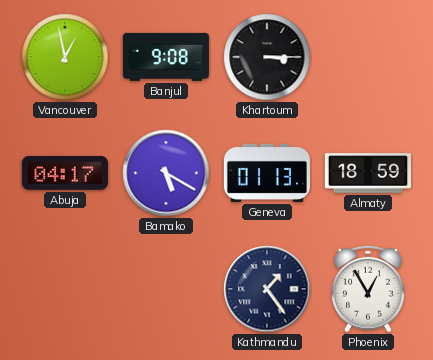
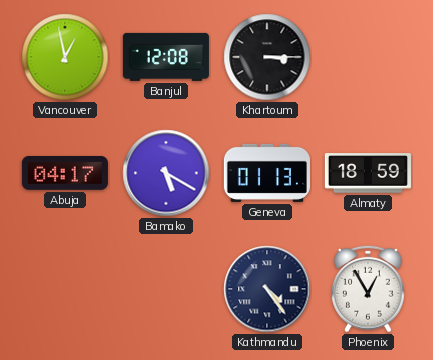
Banjul: 9:08 -> 12:08 (166, 57)
Kathmandu: 1:24 -> 4:24 (267, 289)
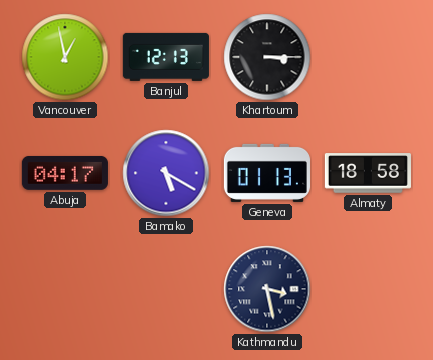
Banjul: 12:08 -> 12:13 (166, 57)
Almaty: 18:59 -> 18:58 (368, 173)
Kathmandu: 4:24 -> 3:28 (267, 289)
Phoenix: 12:55 -> none (369, 289)
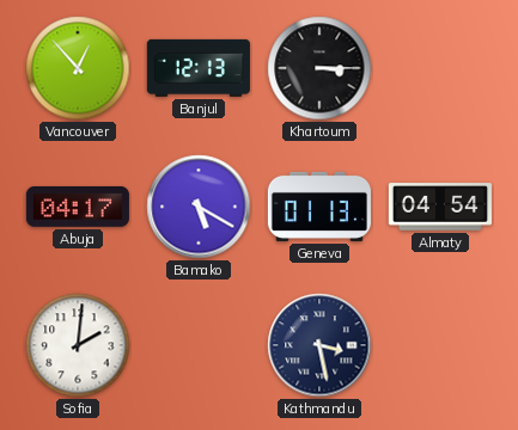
Vancouver: 12:58 -> 12:53 (78, 68)
Almaty: 18:58 -> 04:54 (440, 207)
Sofia: none -> 2:01 (78, 345)
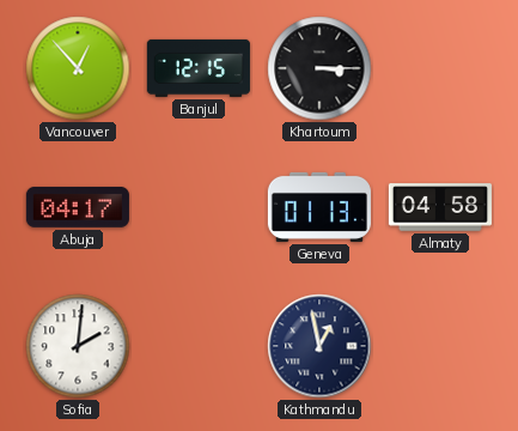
Banjul: 12:13 -> 12:15 (199, 68)
Bamako: 5:20 -> none (199, 207)
Almaty: 04:54 -> 04:58 (440, 207)
Kathmandu: 3:28 -> 12:58 (319, 346)
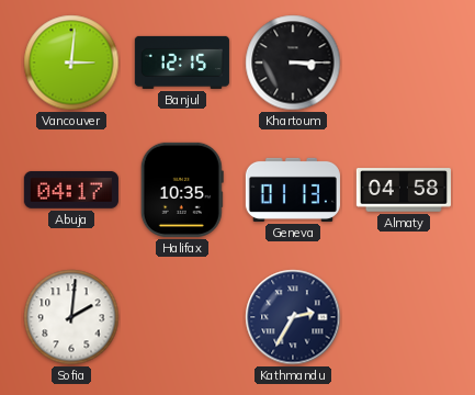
Vancouver: 12:53 -> 3:01 (71, 63)
Halifax: none -> 10:35 (182, 190)
Kathmandu: 12:58 -> 2:35 (293, 317)
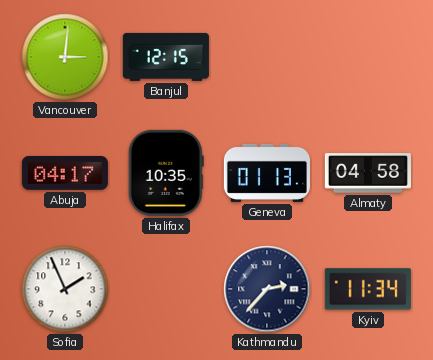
Khartoum: 3:15 -> none (293, 63)
Sofia: 2:01 -> 1:56 (65, 289)
Kathmandu: 2:35 -> 2:37 (267, 289)
Kyiv: none -> 11:34 (368, 289)
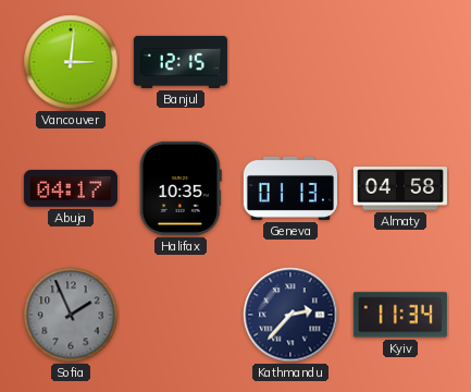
Sofia dial: white -> grey (71, 315)
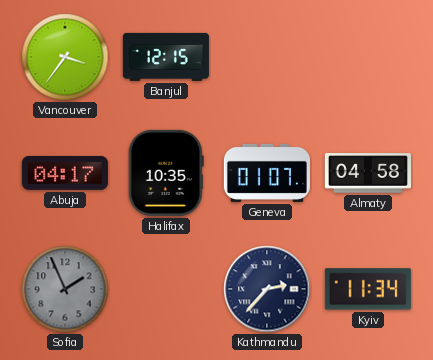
Vancouver: 3:01 -> 3:36 (65, 57)
Geneva: 01:13 -> 01:07 (267, 173)
